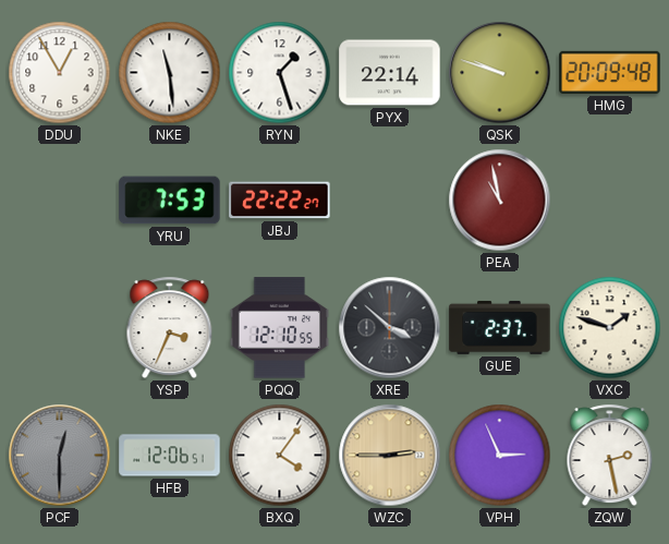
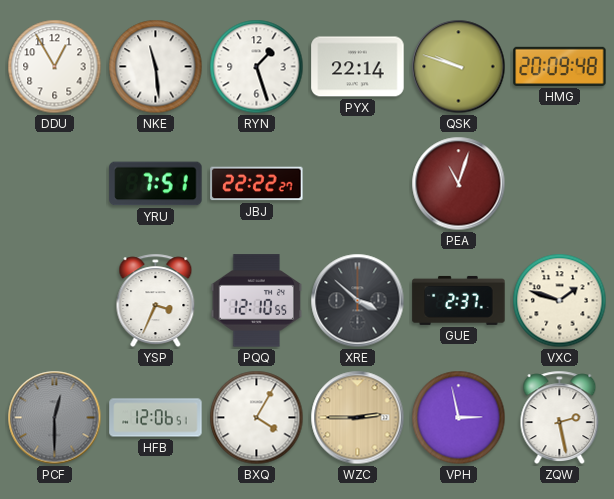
YRU: 7:53 -> 7:51 (156, 184)
PEA: 10:58 -> 11:03 (459, 184)
BXQ: 4:06 -> 4:05 (257, 418)
VPH: 2:56 -> 2:58 (459, 418)
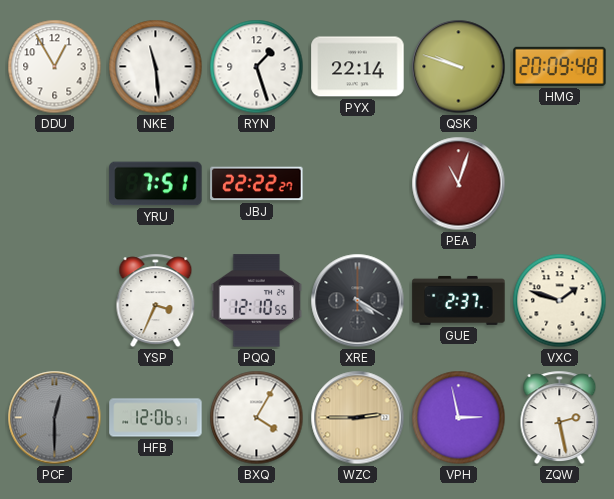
XRE: 3:52 -> 4:20 (358, 301)
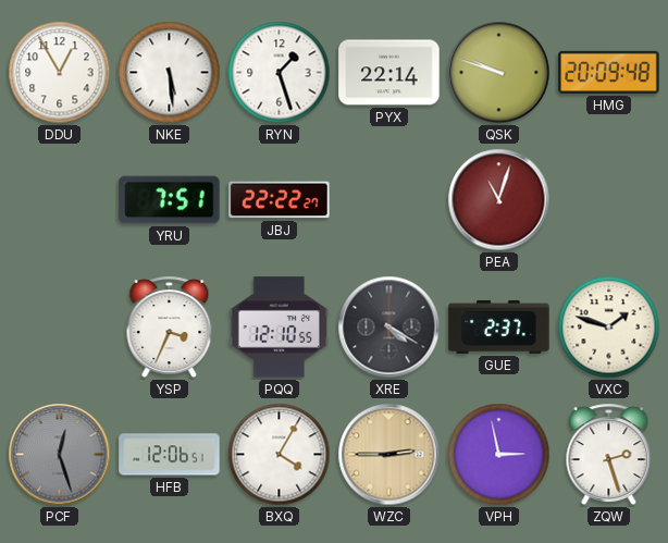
NKE: 11:29 -> 5:29 (170, 73)
PCF: 12:30 -> 12:27 (60, 455)
ZQW: 2:28 -> 2:27 (609, 455)
